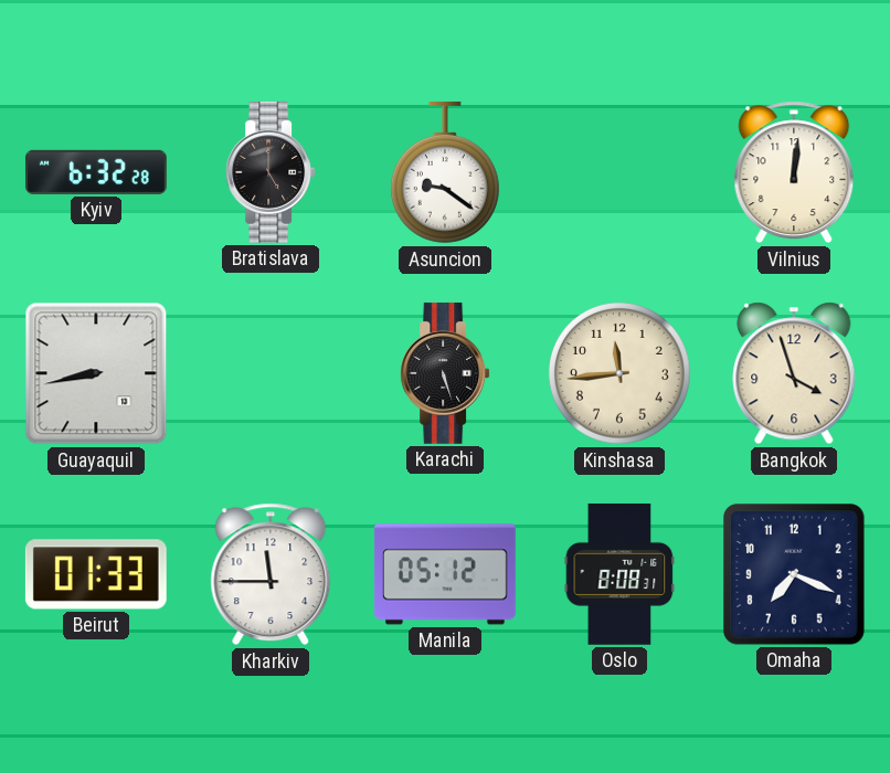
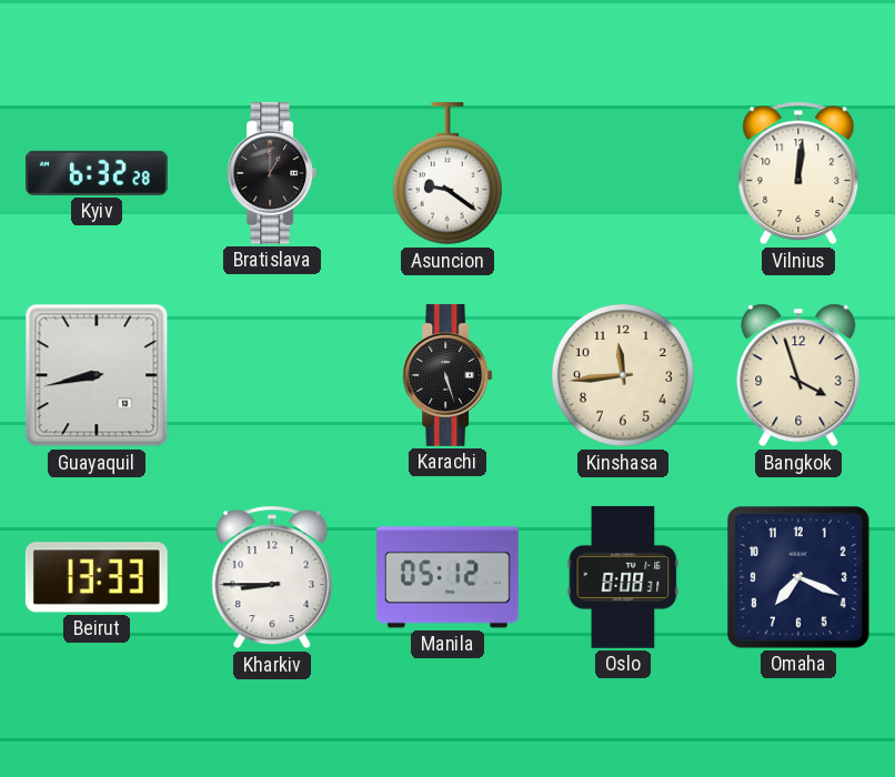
Bratislava: 5:00 -> 1:00 (272, 173)
Beirut: 01:33 -> 13:33 (97, 577)
Kharkiv: 11:45 -> 8:45 (272, 577)
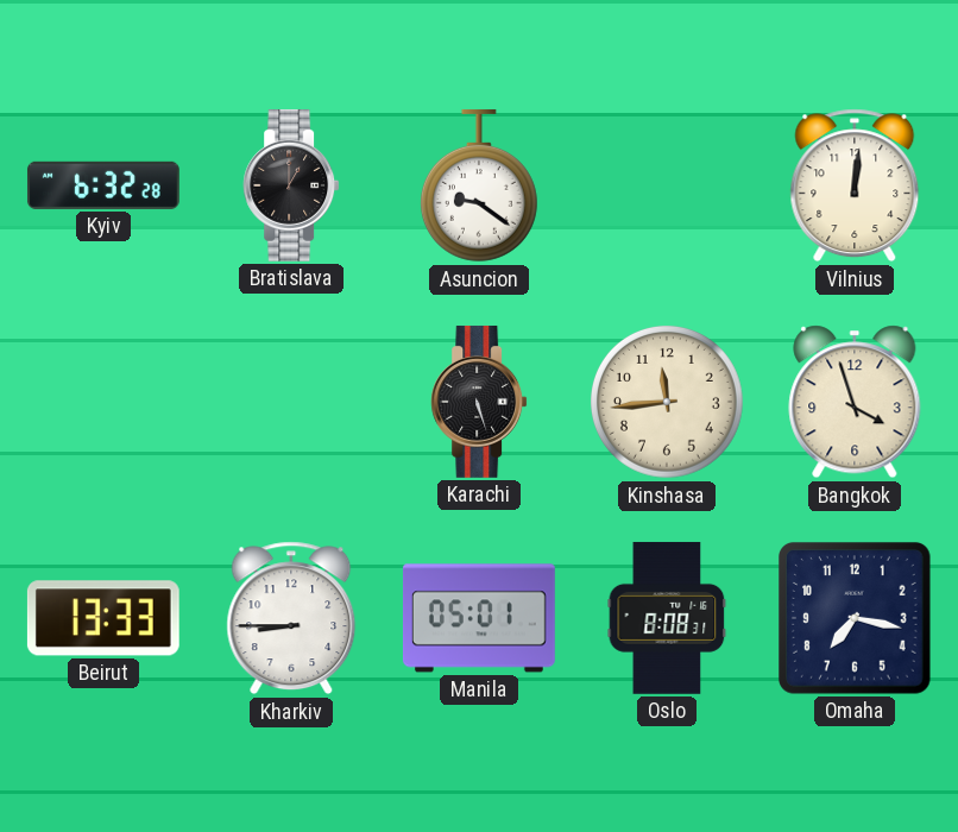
Guayaquil: 8:43 -> none (97, 375)
Manila: 05:12 -> 05:01 (479, 618)
Omaha: 7:19 -> 7:17 (856, 619)
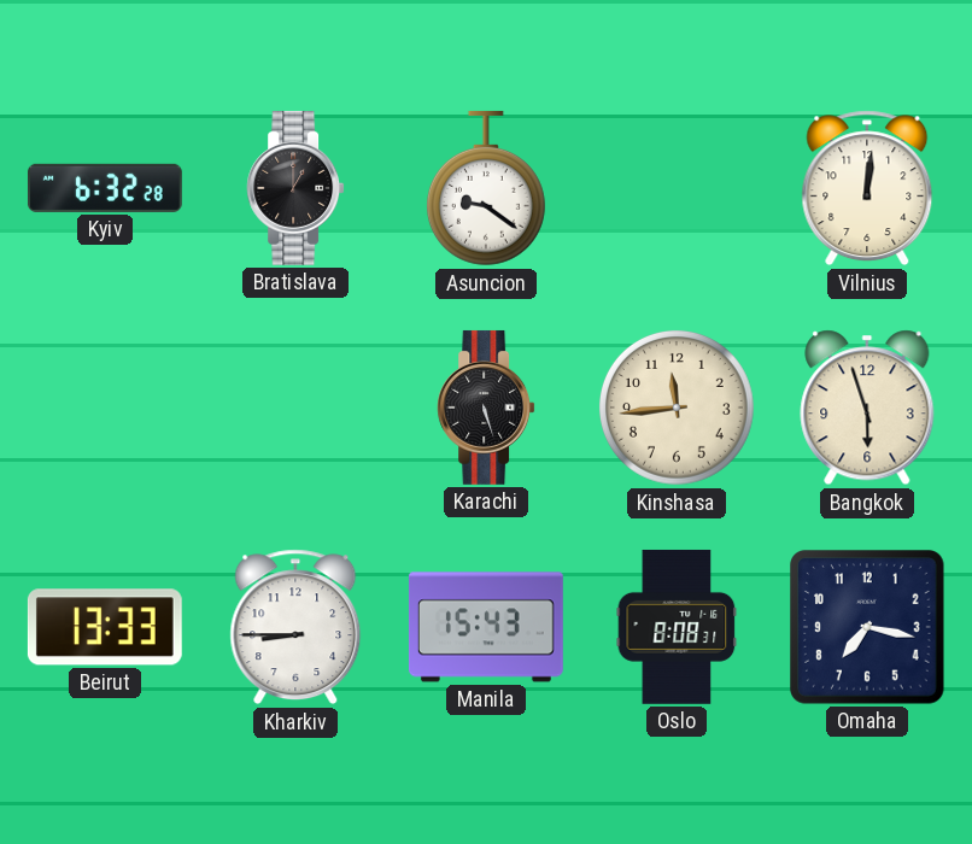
Bangkok: 3:57 -> 5:57 (867, 408)
Manila: 05:01 -> 15:43 (486, 627)
